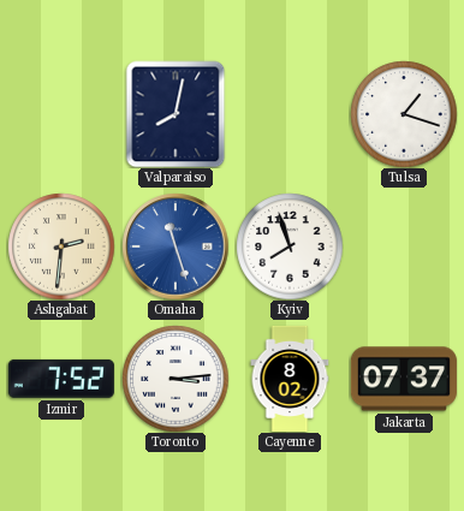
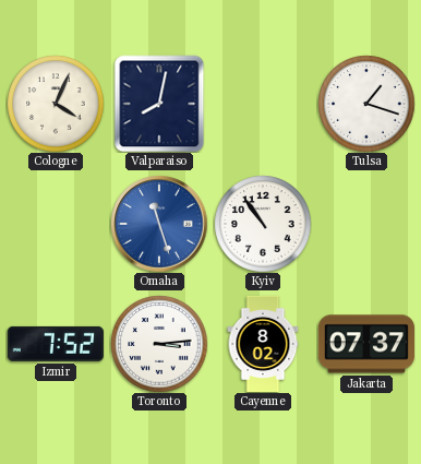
Cologne: none -> 4:04 (56, 104)
Ashgabat: 2:31 -> none (61, 246)
Kyiv: 7:57 -> 10:54 (263, 224)
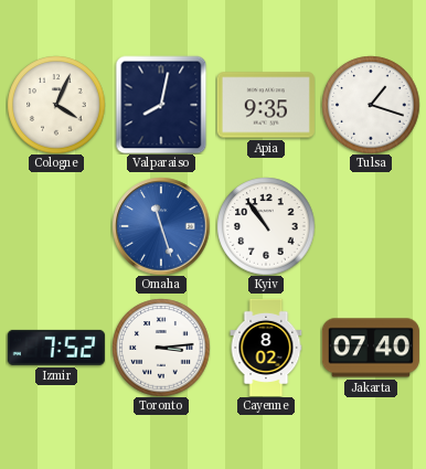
Apia: none -> 9:35 (266, 105)
Jakarta: 07:37 -> 07:40 (371, 348)
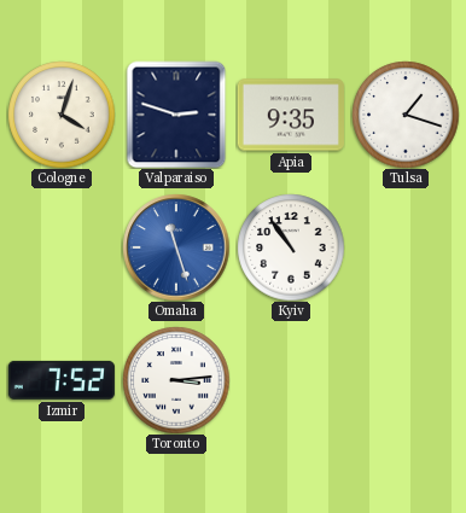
Cologne: 4:04 -> 4:03 (62, 115)
Valparaiso: 8:02 -> 2:48 (176, 115)
Cayenne: 8:02 -> none (266, 347)
Jakarta: 07:40 -> none (371, 348)
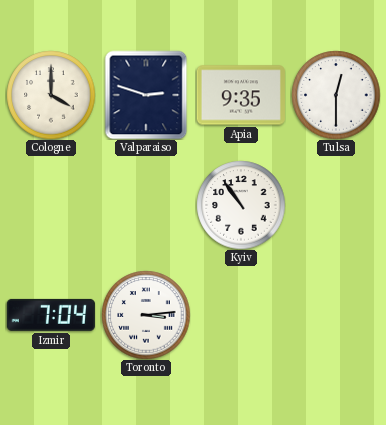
Cologne: 4:03 -> 4:00 (51, 95)
Tulsa: 1:18 -> 12:30 (336, 95)
Omaha: 11:27 -> none (176, 247)
Izmir: 7:52 -> 7:04 (51, 315)
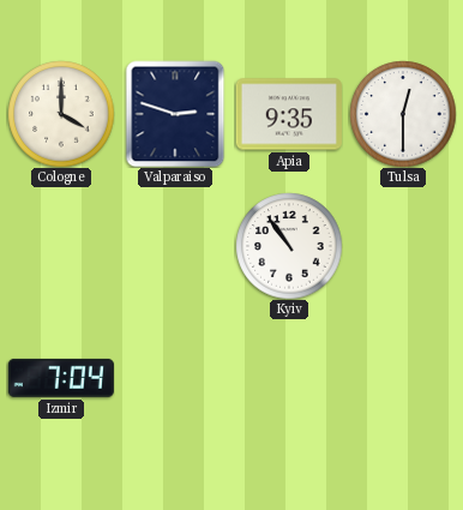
Toronto: 3:14 -> none (146, 315)
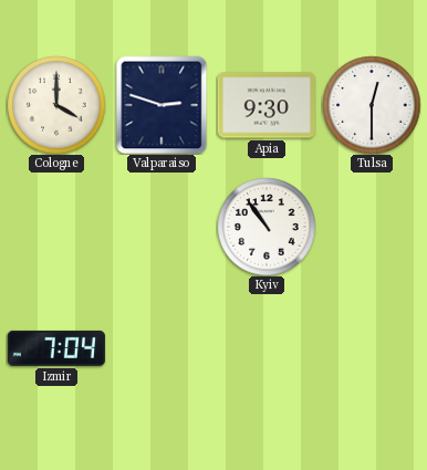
Apia: 9:35 -> 9:30 (267, 105)
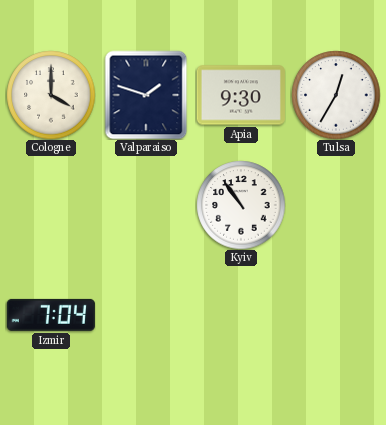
Valparaiso: 2:48 -> 1:48 (146, 95)
Tulsa: 12:30 -> 12:35 (336, 95)
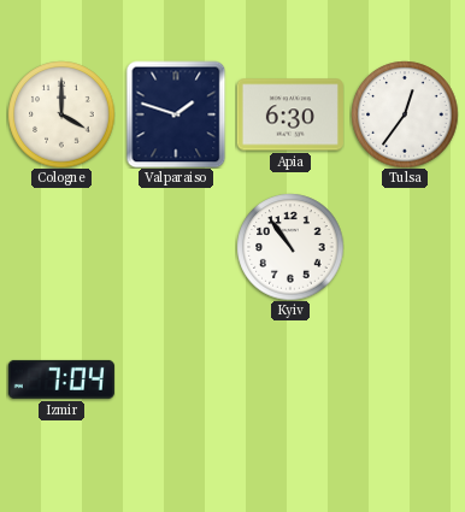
Apia: 9:30 -> 6:30 (290, 114)
Tulsa: 12:35 -> 12:36 (405, 114)
